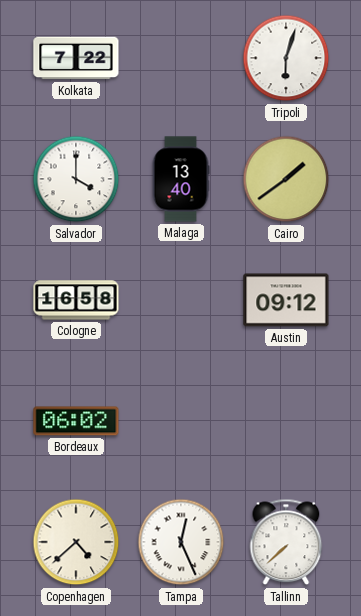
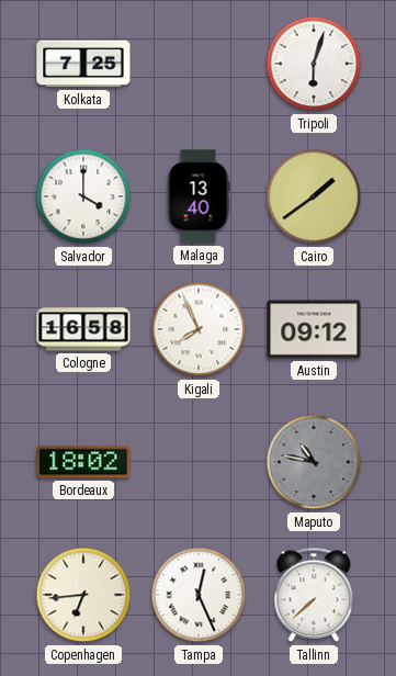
Kolkata: 7:22 -> 7:25 (83, 64)
Kigali: none -> 7:56 (199, 329)
Bordeaux: 06:02 -> 18:02 (83, 462)
Maputo: none -> 10:47 (314, 462)
Copenhagen: 4:38 -> 6:44 (83, 595)
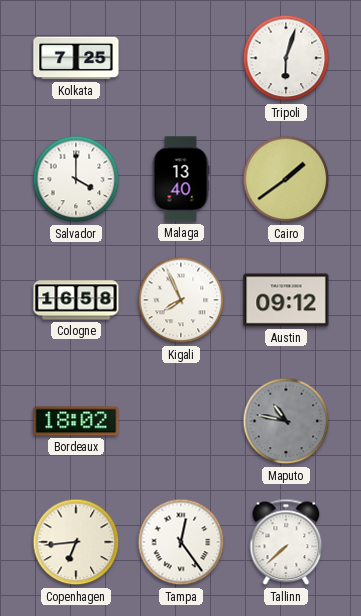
Tampa: 12:26 -> 12:24 (181, 542)
